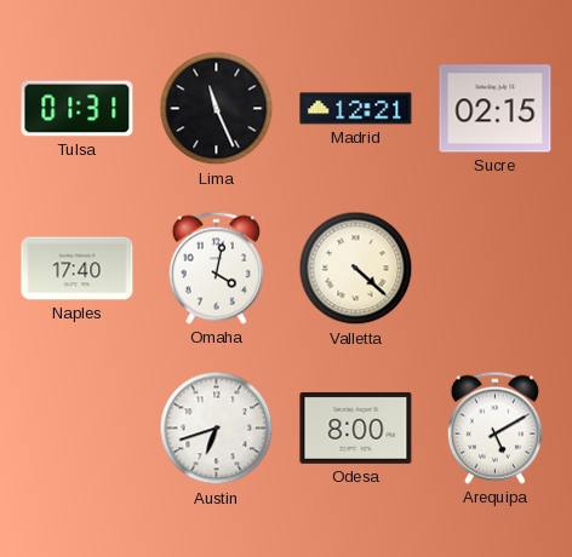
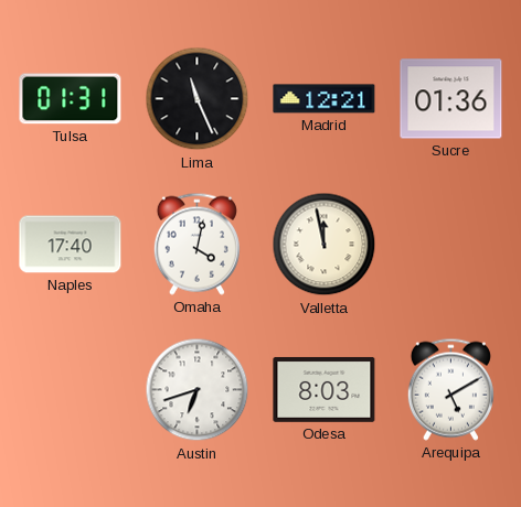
Sucre: 02:15 -> 01:36 (451, 99)
Valletta: 4:22 -> 11:58 (325, 245)
Odesa: 8:00 -> 8:03 (325, 390)
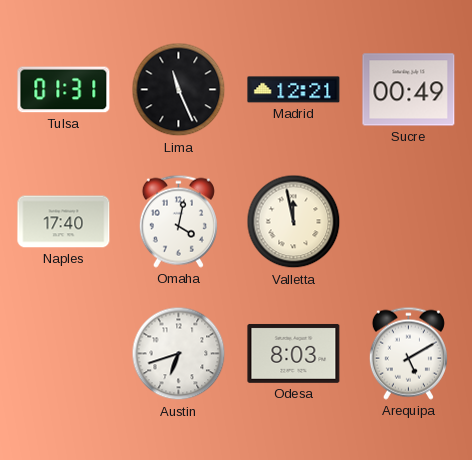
Sucre: 01:36 -> 00:49 (409, 90)
